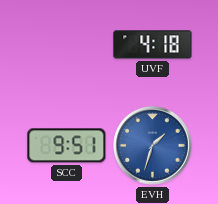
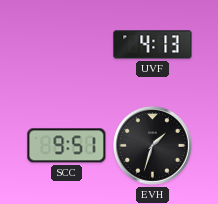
UVF: 4:18 -> 4:13 (153, 45)
EVH dial: blue -> black (153, 146)
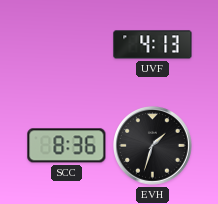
SCC: 9:51 -> 8:36 (67, 146)
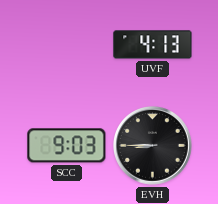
SCC: 8:36 -> 9:03 (67, 146)
EVH: 1:33 -> 8:45 (153, 146)
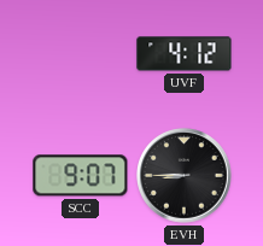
UVF: 4:13 -> 4:12 (185, 54)
SCC: 9:03 -> 9:07 (81, 176)
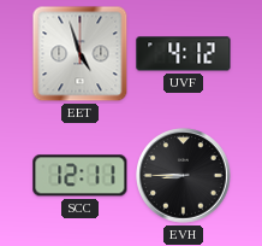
EET: none -> 4:57 (81, 54)
SCC: 9:07 -> 12:11 (81, 176)
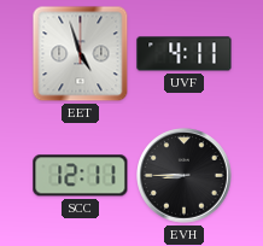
UVF: 4:12 -> 4:11 (185, 54)
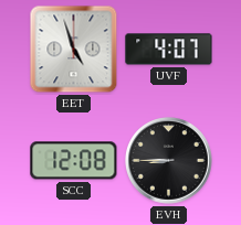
UVF: 4:11 -> 4:07 (169, 50)
SCC: 12:11 -> 12:08 (74, 161)
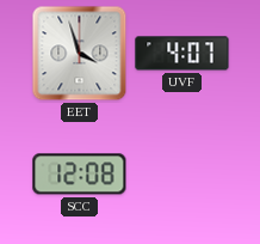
EET: 4:57 -> 3:57 (80, 54)
EVH: 8:45 -> none (169, 161)
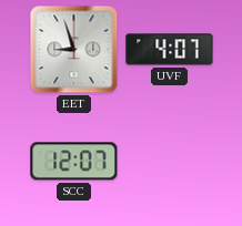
EET: 3:57 -> 8:57 (74, 50)
SCC: 12:08 -> 12:07 (74, 162)
